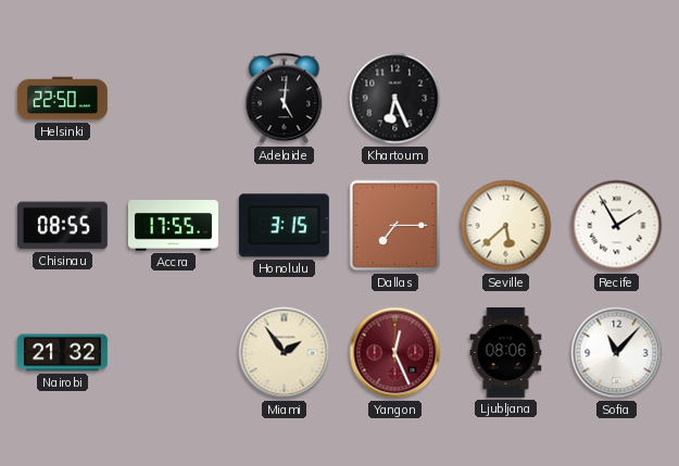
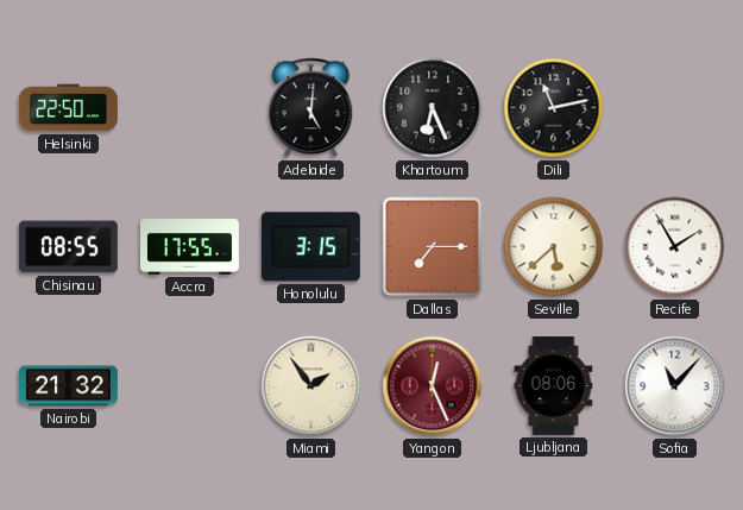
Dili: none -> 11:13 (554, 108)
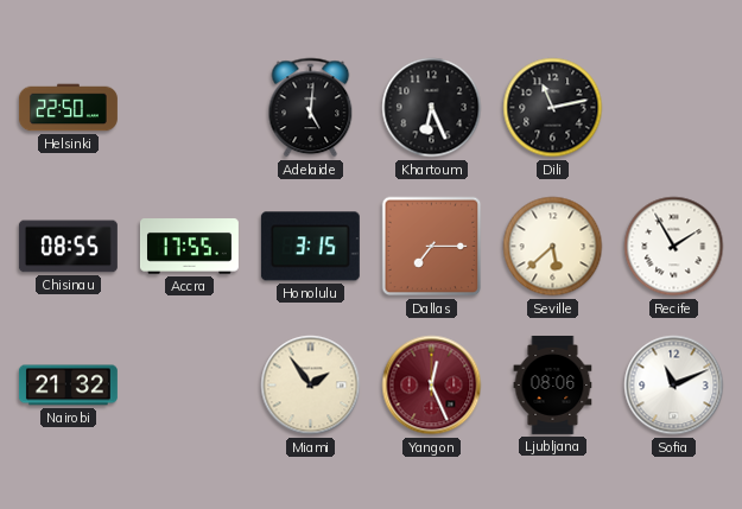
Sofia: 11:07 -> 11:11 (674, 386)
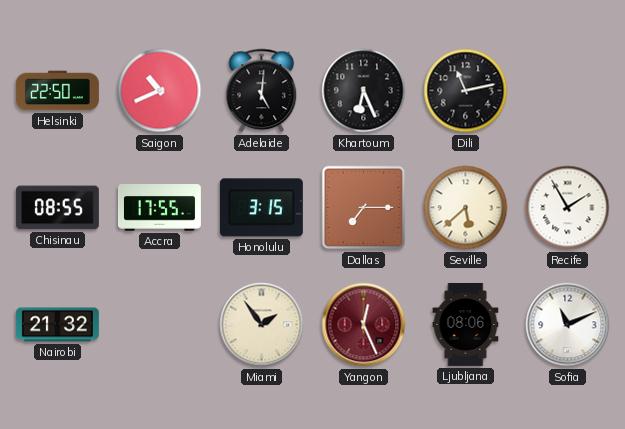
Saigon: none -> 10:41 (160, 91)
